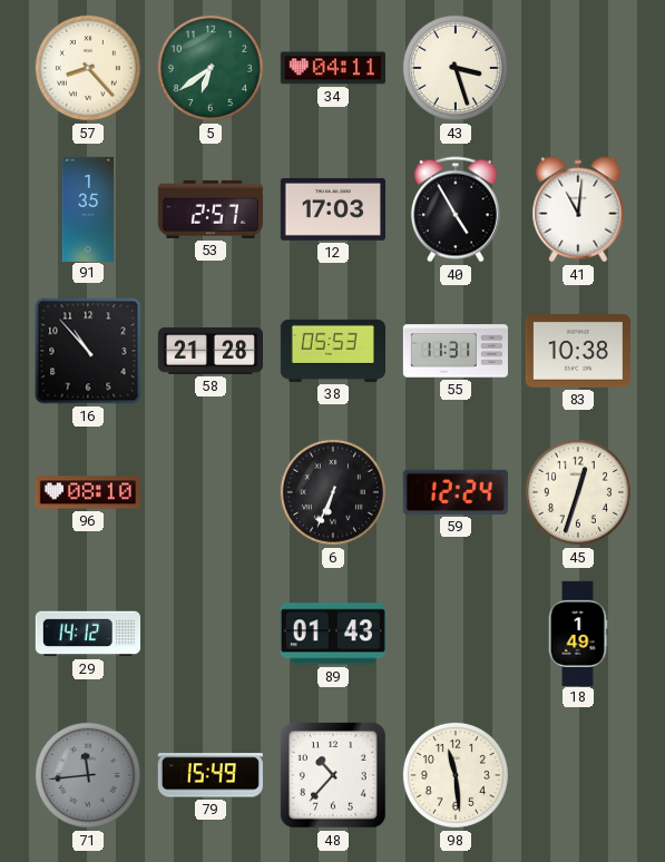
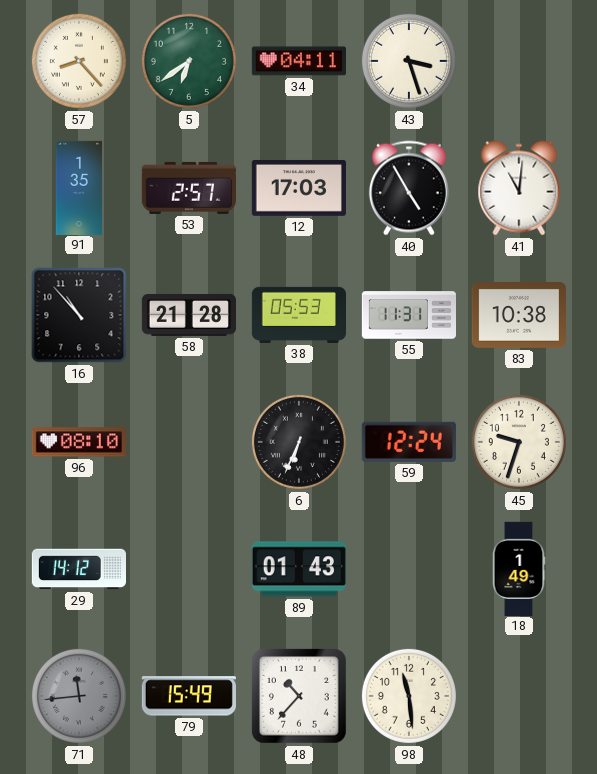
45: 12:33 -> 9:33 (519, 442)
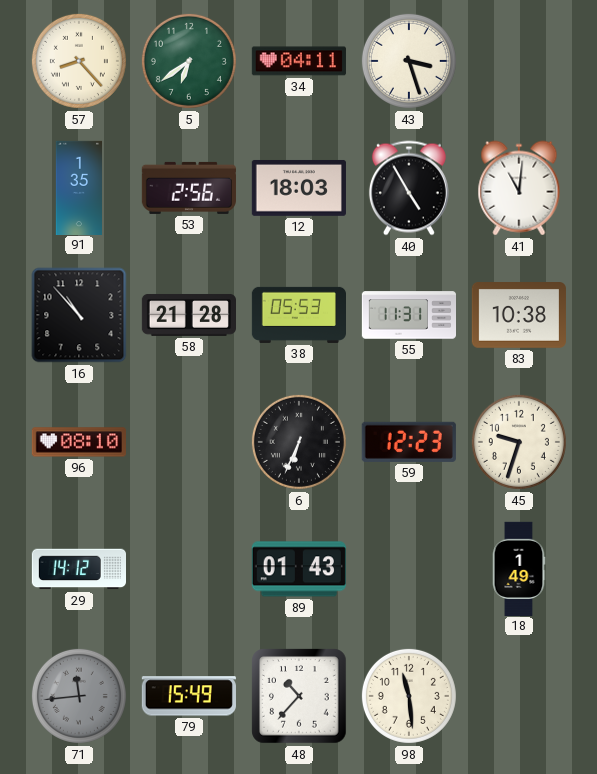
53: 2:57 -> 2:56 (188, 188)
12: 17:03 -> 18:03 (299, 188)
59: 12:24 -> 12:23 (409, 442)
